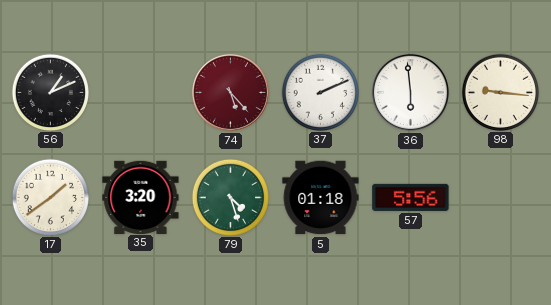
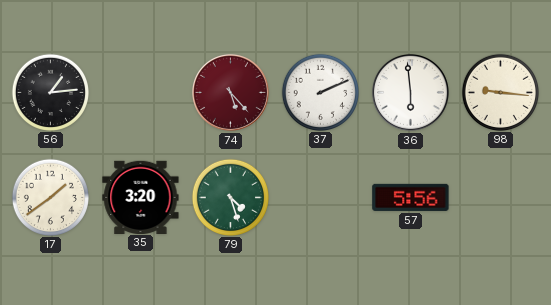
56: 1:11 -> 1:14 (50, 92)
5: 01:18 -> none (321, 198)
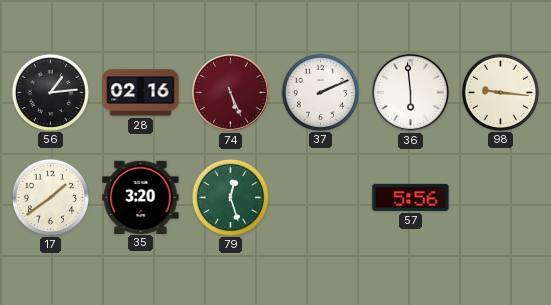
28: none -> 02:16 (141, 93)
74: 5:23 -> 5:26 (230, 92)
79: 4:27 -> 12:27 (230, 197)
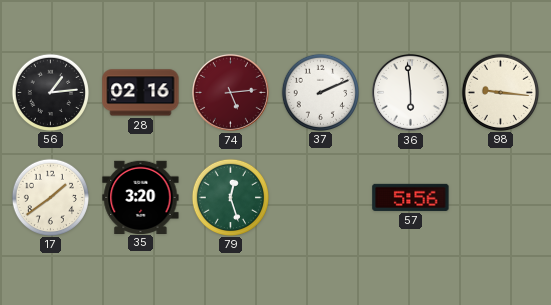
74: 5:26 -> 5:14 (230, 92)
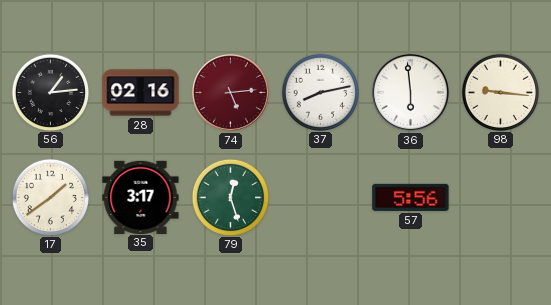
37: 2:11 -> 8:13 (320, 92)
35: 3:20 -> 3:17 (141, 197)
